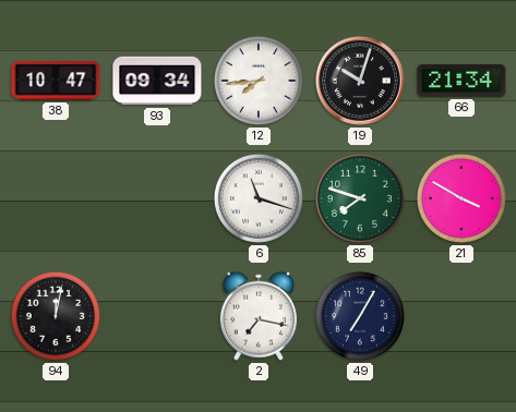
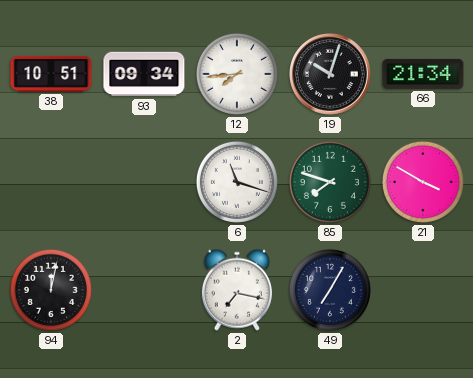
38: 10:47 -> 10:51 (51, 74)
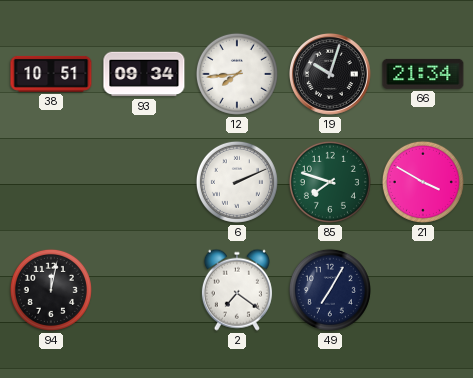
6: 11:18 -> 2:11 (237, 182)
2: 7:17 -> 7:21 (237, 290)
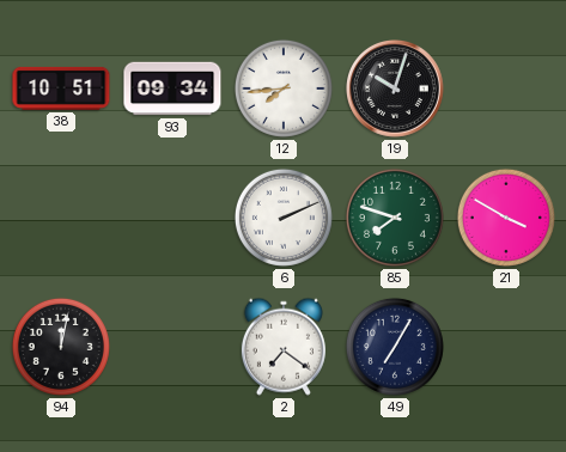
66: 21:34 -> none (423, 74)
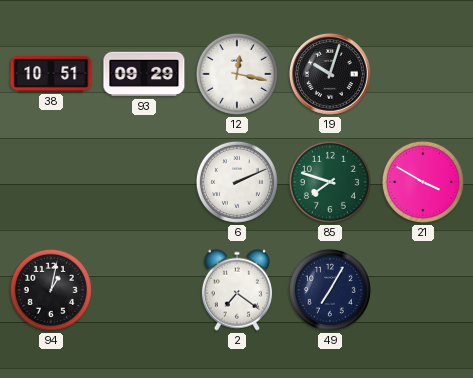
93: 09:34 -> 09:29 (144, 74)
12: 7:44 -> 12:17 (237, 74)
94: 12:02 -> 1:02 (51, 290)
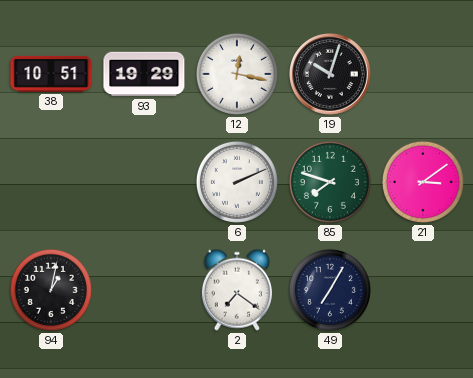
93: 09:29 -> 19:29 (144, 74)
21: 3:50 -> 3:09 (423, 182)
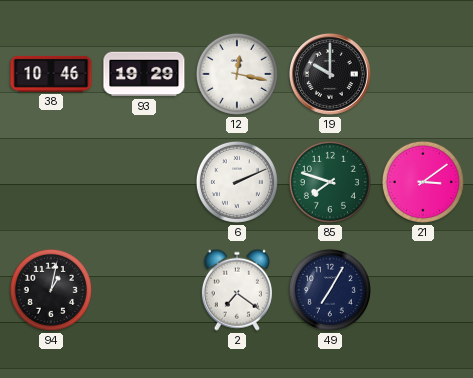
38: 10:51 -> 10:46 (51, 74)
19: 10:03 -> 10:00 (331, 75)
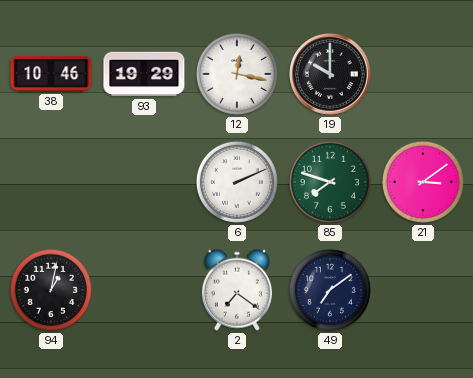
49: 7:05 -> 7:09 (330, 290)
